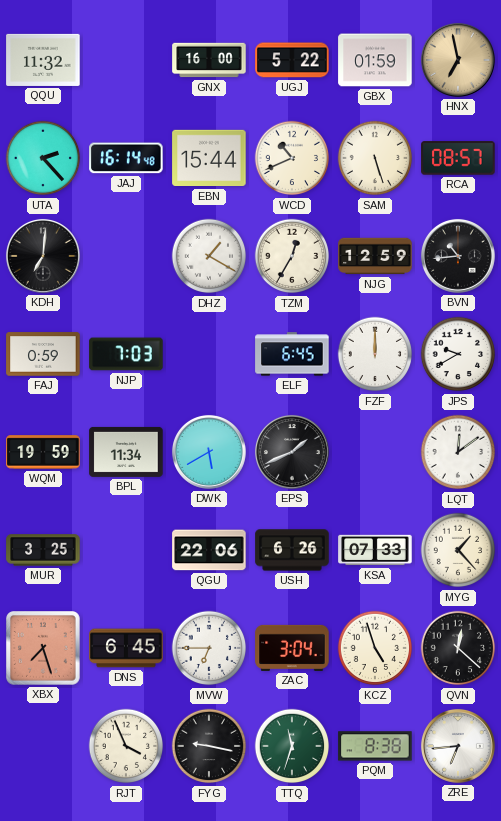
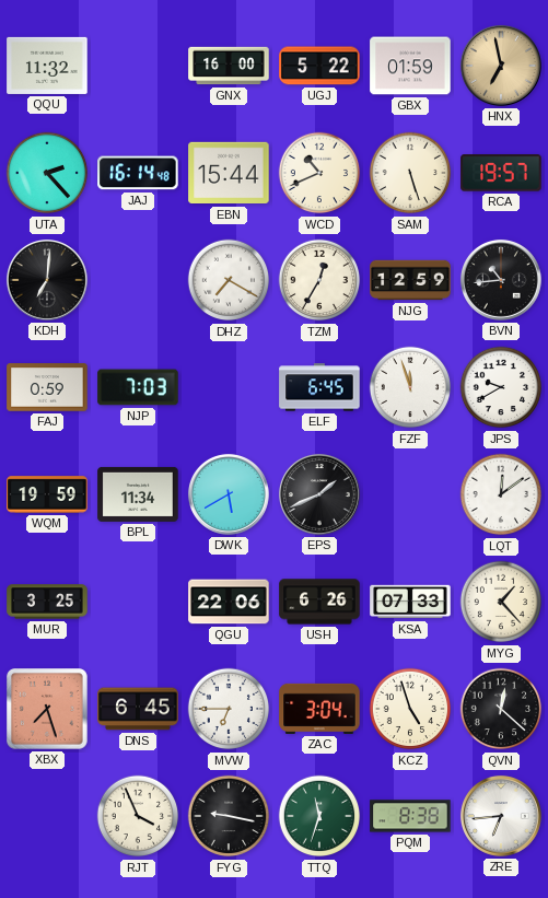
RCA: 08:57 -> 19:57 (501, 173)
DHZ: 1:20 -> 7:20 (229, 280)
FZF: 12:00 -> 11:57 (410, 387)
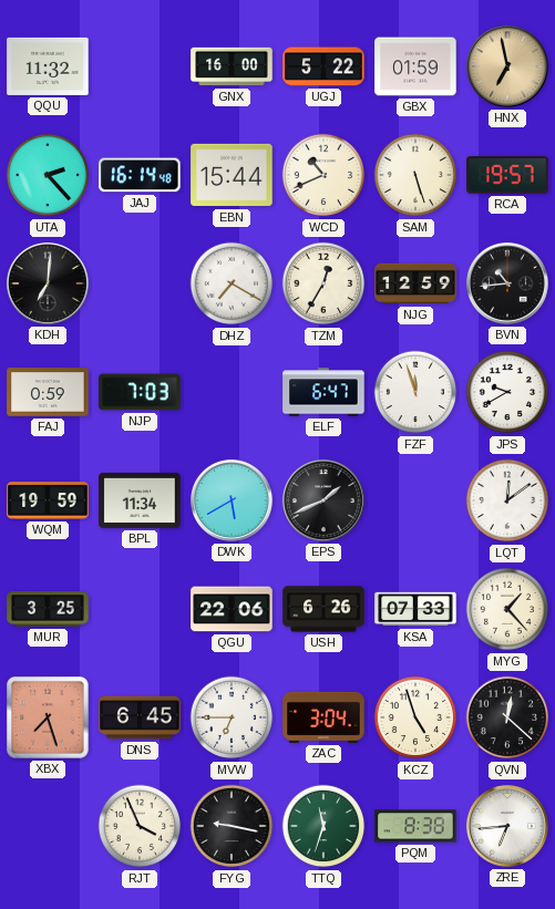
ELF: 6:45 -> 6:47 (323, 392)
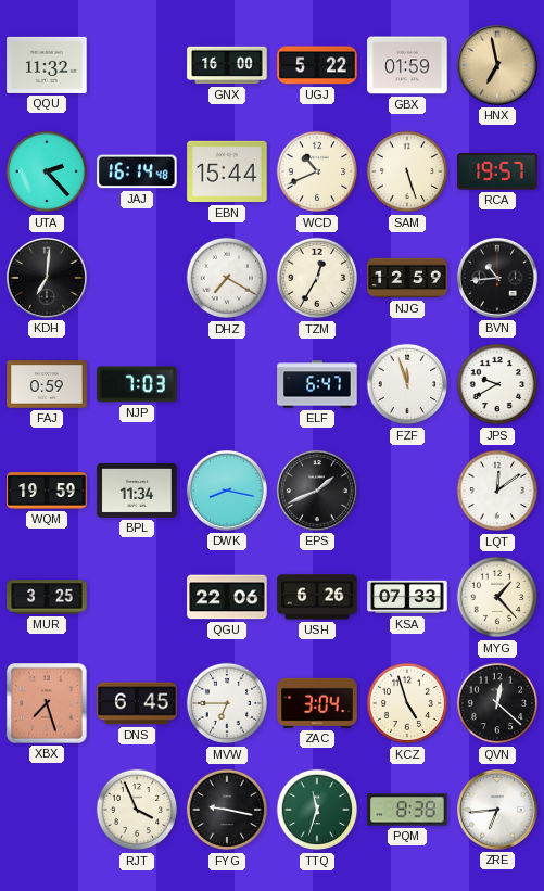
DWK: 5:40 -> 8:17 (227, 491)
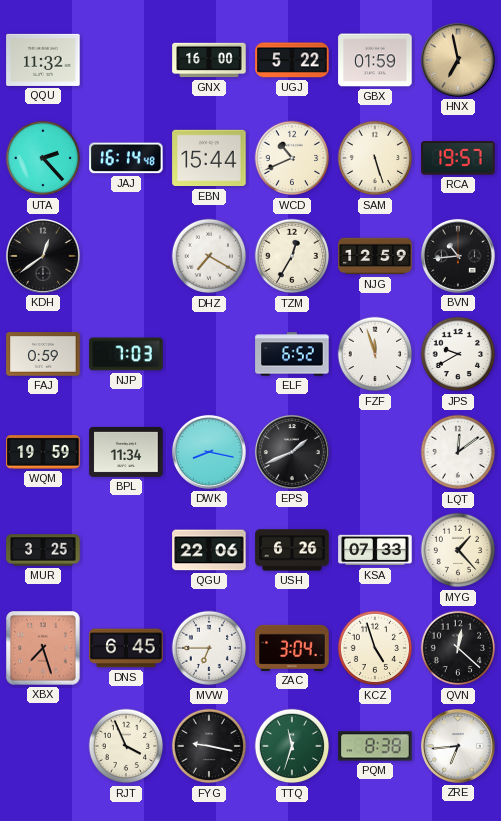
KDH: 7:01 -> 12:39 (43, 256)
ELF: 6:47 -> 6:52 (292, 354)
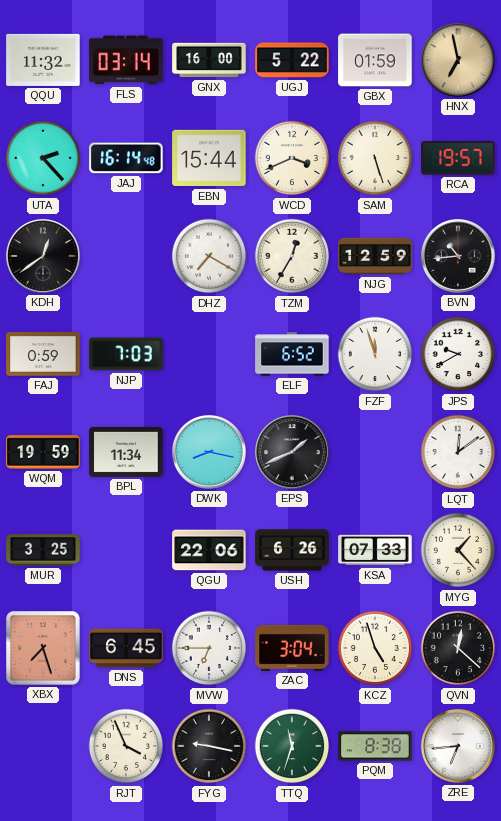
FLS: none -> 03:14 (126, 60)
WCD: 10:41 -> 3:41 (292, 158)
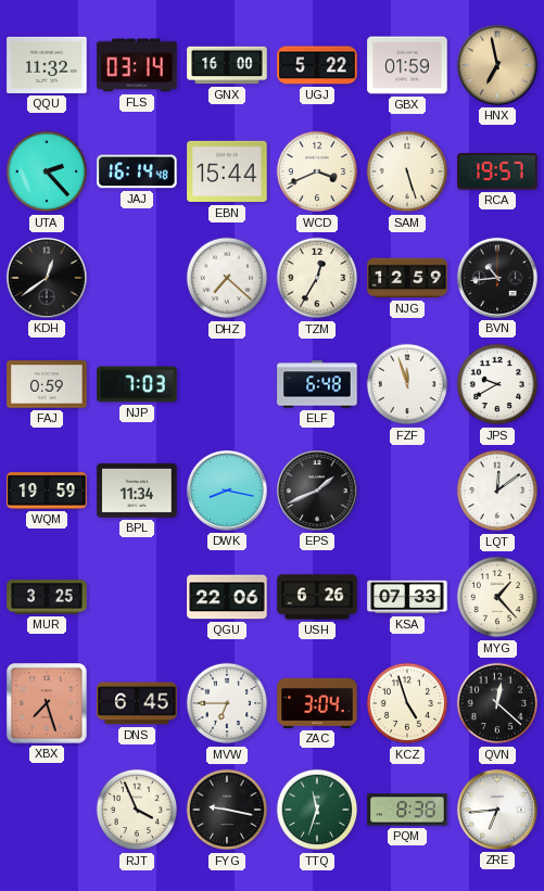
DHZ: 7:20 -> 7:22 (227, 278)
ELF: 6:52 -> 6:48 (317, 384)
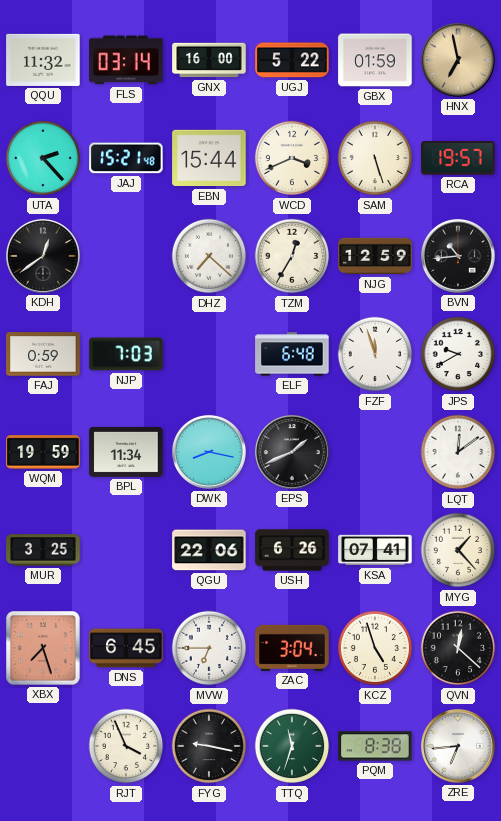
JAJ: 16:14 -> 15:21 (126, 158)
KSA: 07:33 -> 07:41 (375, 550)
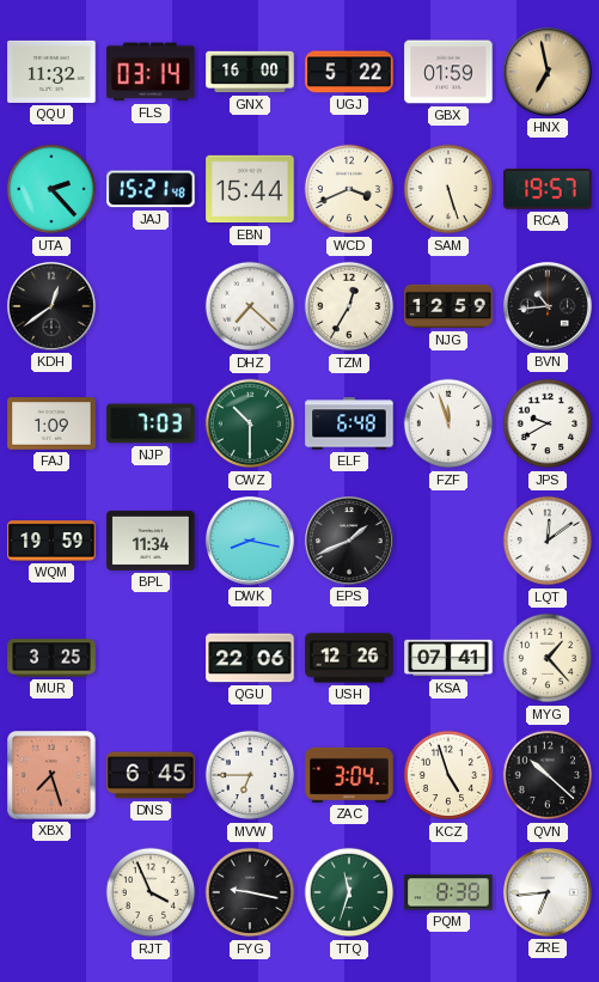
FAJ: 0:59 -> 1:09 (51, 423)
CWZ: none -> 10:30 (250, 423)
USH: 6:26 -> 12:26 (349, 658)
QVN: 12:22 -> 10:22 (548, 775)
